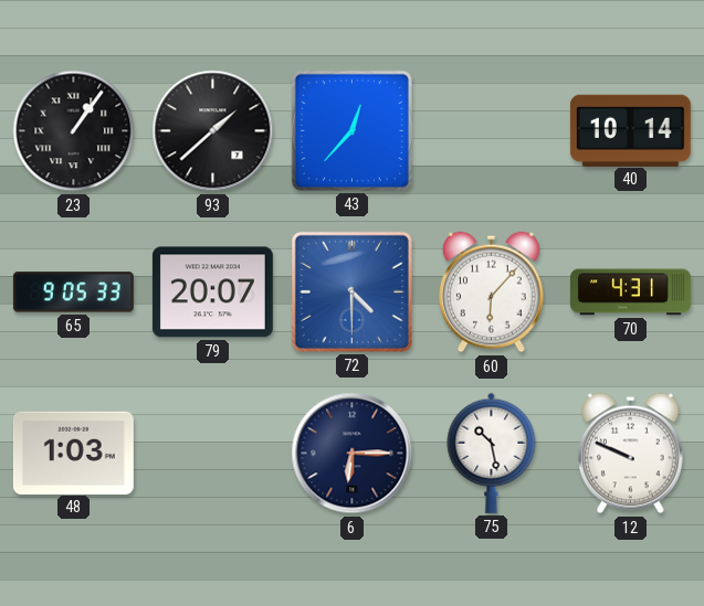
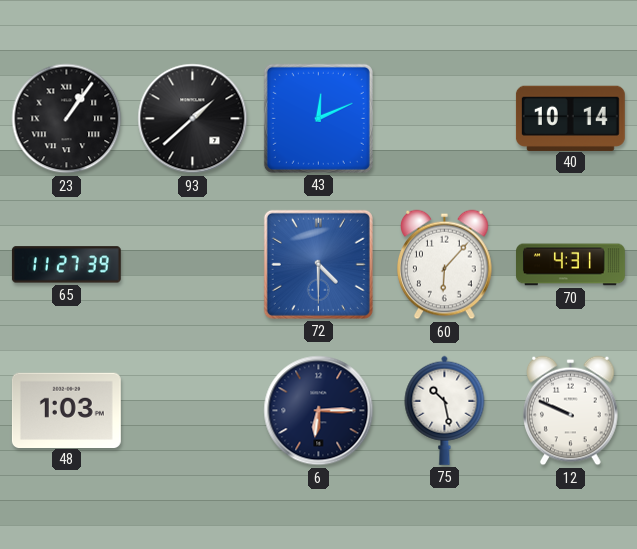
43: 12:37 -> 12:11 (318, 118)
65: 9:05 -> 11:27 (66, 265)
79: 20:07 -> none (212, 293)
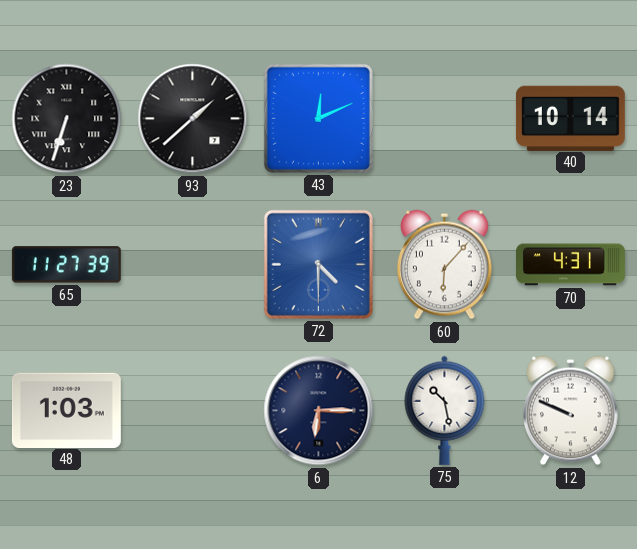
23: 1:06 -> 6:33 (67, 119)
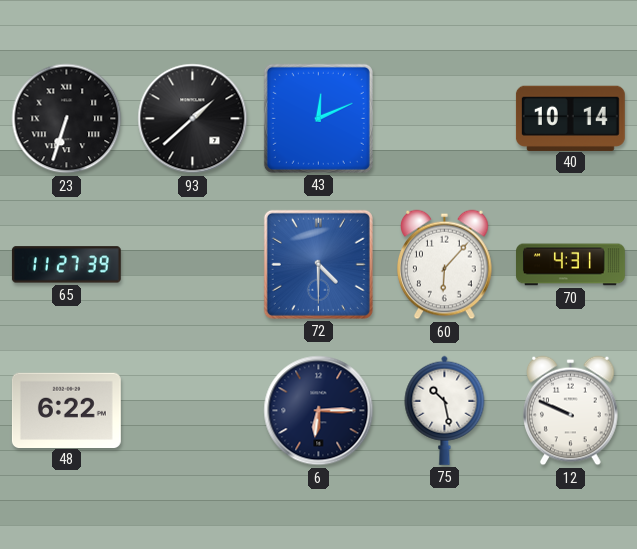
48: 1:03 -> 6:22 (66, 410)
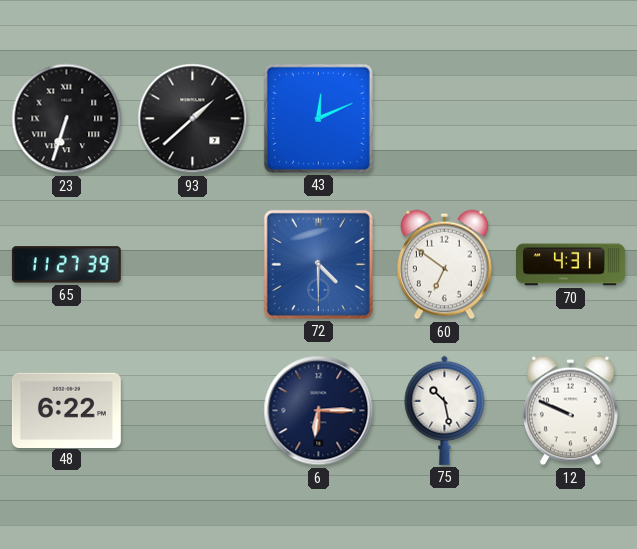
40: 10:14 -> none (570, 118)
60: 6:07 -> 6:51 (445, 265)
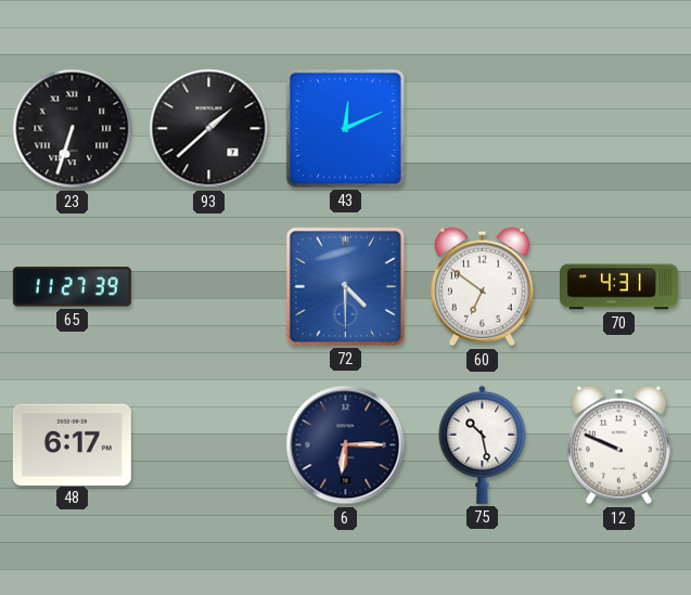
48: 6:22 -> 6:17 (72, 444)
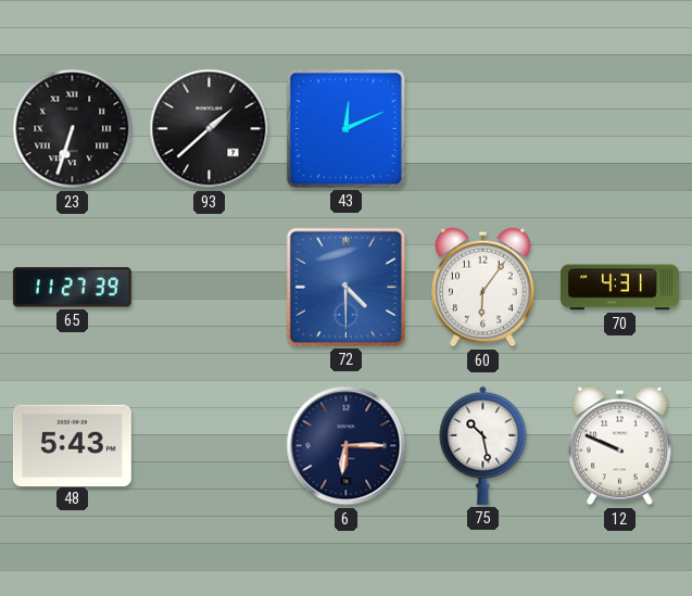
60: 6:51 -> 6:06 (483, 288)
48: 6:17 -> 5:43 (72, 445)
